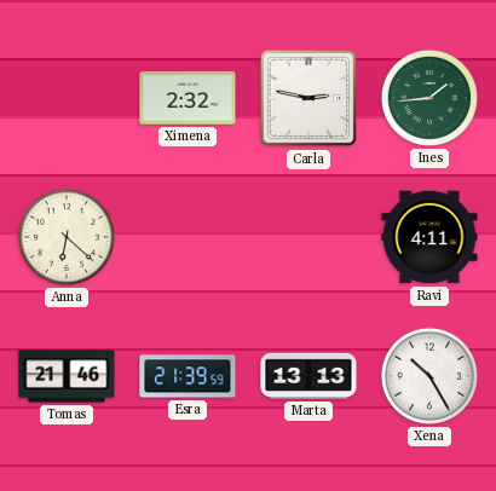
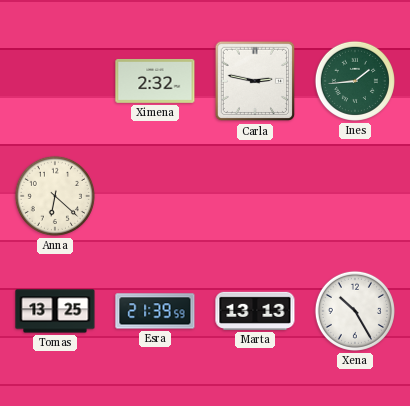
Ravi: 4:11 -> none (429, 237)
Tomas: 21:46 -> 13:25 (55, 311)
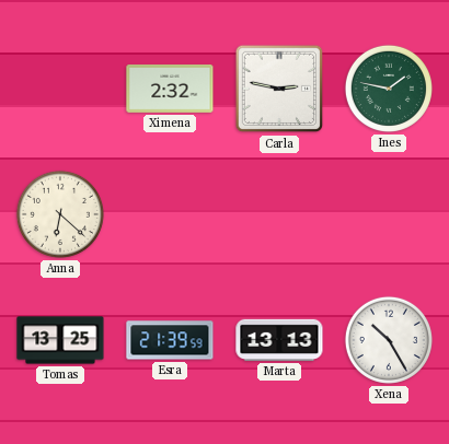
Ines: 1:44 -> 1:47 (389, 89)
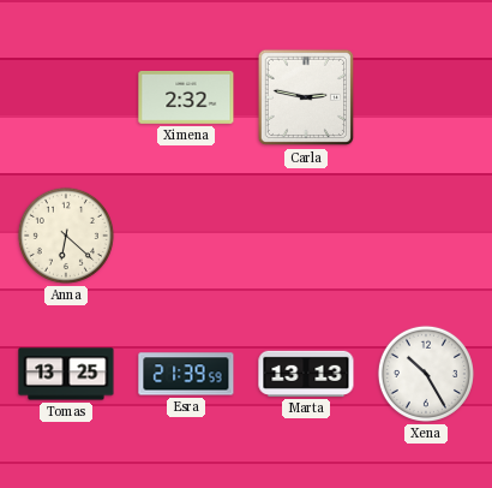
Ines: 1:47 -> none (389, 89)
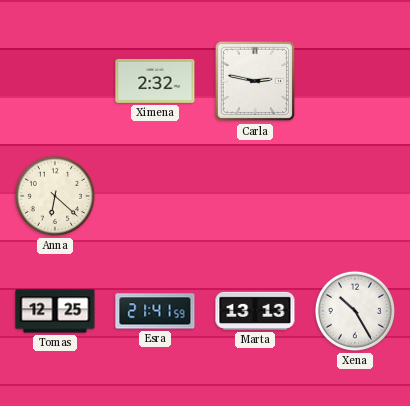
Tomas: 13:25 -> 12:25 (55, 311)
Esra: 21:39 -> 21:41 (155, 311)
